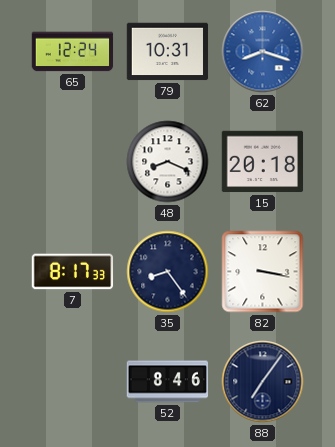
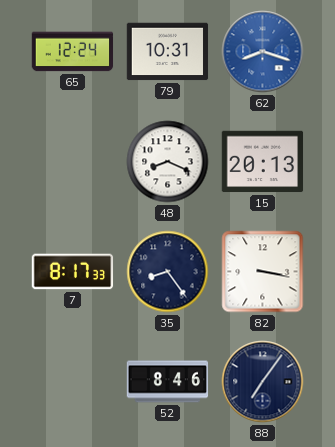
15: 20:18 -> 20:13 (263, 162)
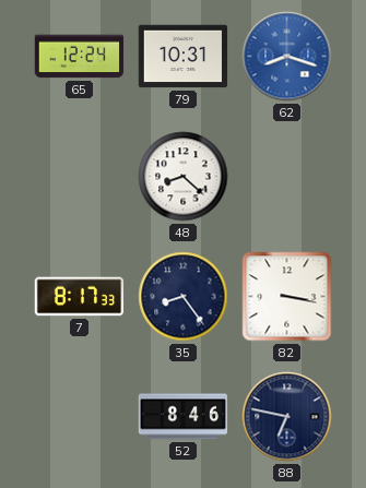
48: 8:19 -> 8:22 (184, 177)
15: 20:13 -> none (263, 162)
88: 7:06 -> 6:47 (287, 417)
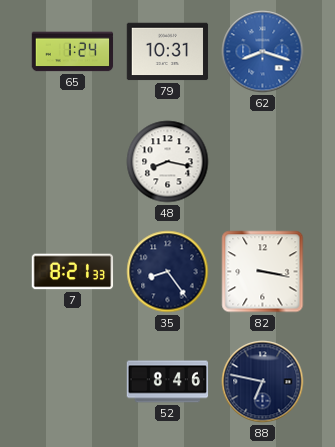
65: 12:24 -> 1:24 (73, 52)
48: 8:22 -> 8:17 (168, 162)
7: 8:17 -> 8:21 (73, 272)
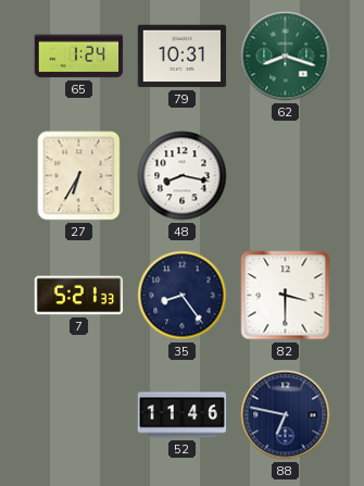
62 dial: blue -> green (286, 57)
27: none -> 6:35 (79, 176)
7: 8:21 -> 5:21 (79, 296)
82: 3:17 -> 3:30 (286, 296)
52: 8:46 -> 11:46 (183, 415)
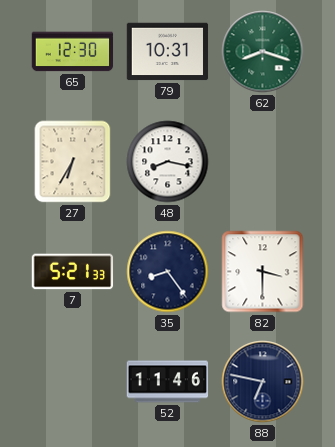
65: 1:24 -> 12:30 (73, 52)
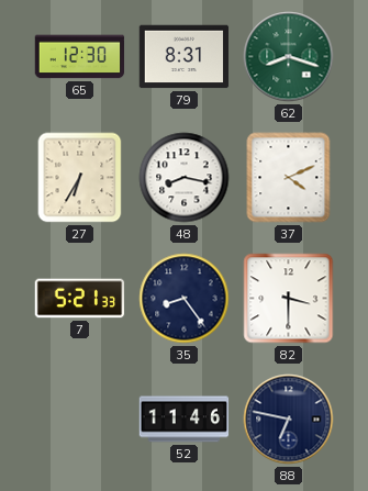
79: 10:31 -> 8:31 (185, 57)
37: none -> 4:11 (289, 178)
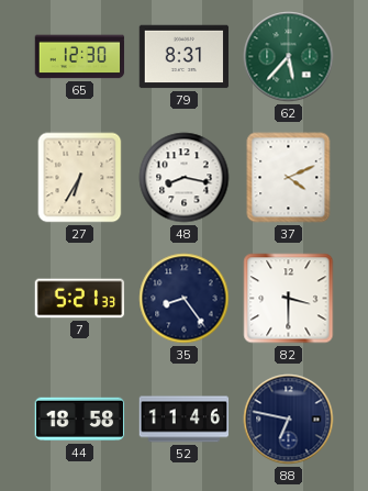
62: 8:18 -> 5:37 (289, 57)
44: none -> 18:58 (80, 420)
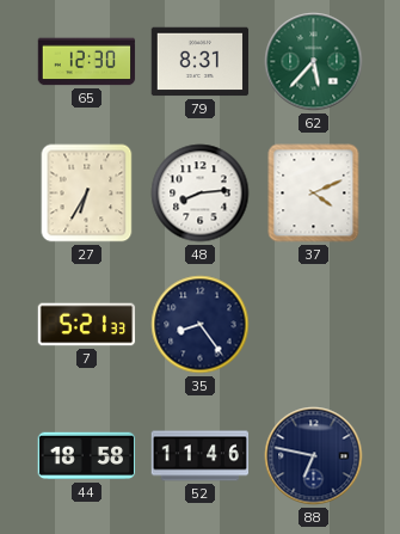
48: 8:17 -> 8:14 (201, 194)
82: 3:30 -> none (289, 299)
